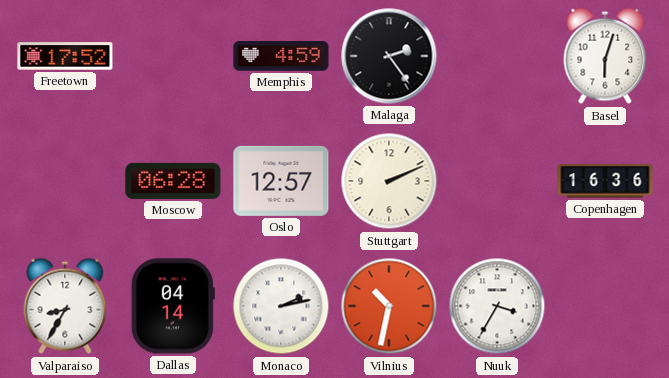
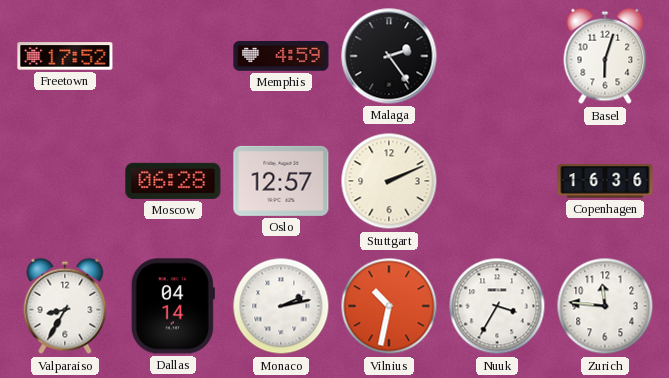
Zurich: none -> 11:46 (605, 306)
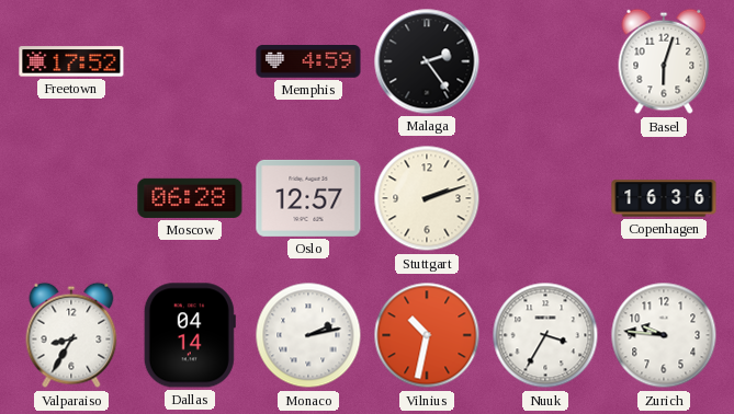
Stuttgart: 2:11 -> 2:12 (427, 198)
Zurich: 11:46 -> 9:46 (664, 335)
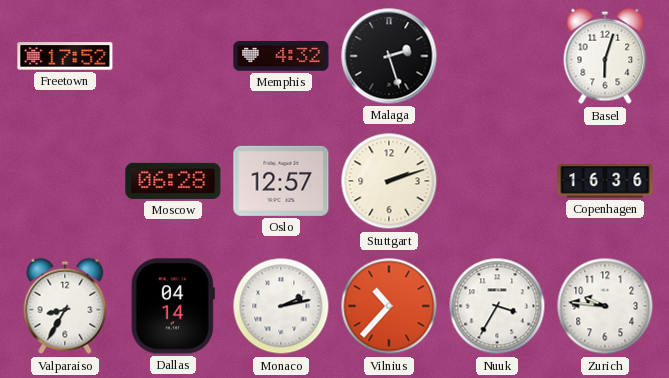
Memphis: 4:59 -> 4:32 (281, 56)
Malaga: 2:24 -> 2:27 (389, 56)
Vilnius: 10:32 -> 10:37 (389, 306)
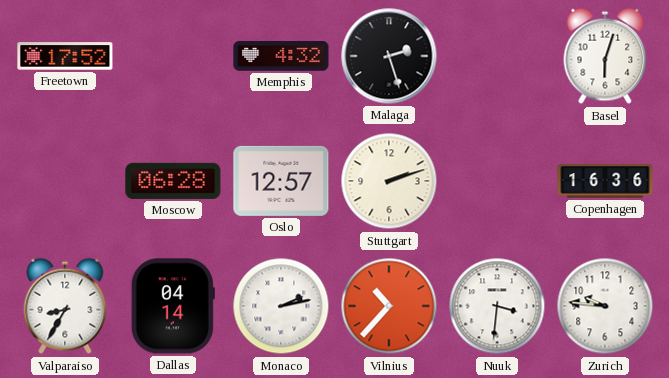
Nuuk: 3:35 -> 3:31 (497, 306)
